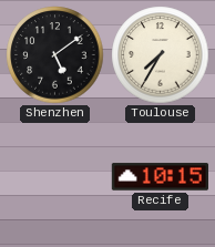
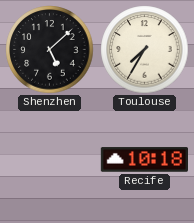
Shenzhen: 5:09 -> 5:08 (50, 50)
Recife: 10:15 -> 10:18 (144, 160)
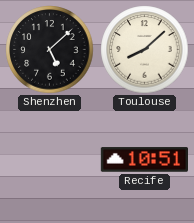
Toulouse: 7:35 -> 8:08 (145, 50)
Recife: 10:18 -> 10:51 (144, 160)
